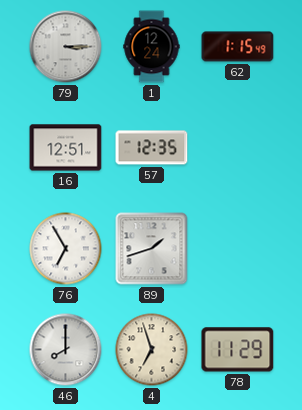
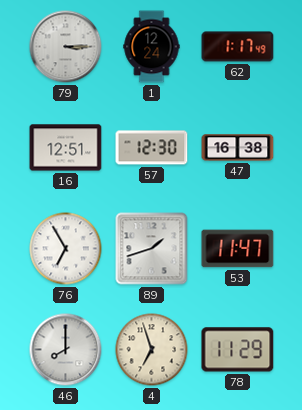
62: 1:15 -> 1:17 (238, 47)
57: 12:35 -> 12:30 (152, 148)
47: none -> 16:38 (238, 148)
53: none -> 11:47 (238, 249)
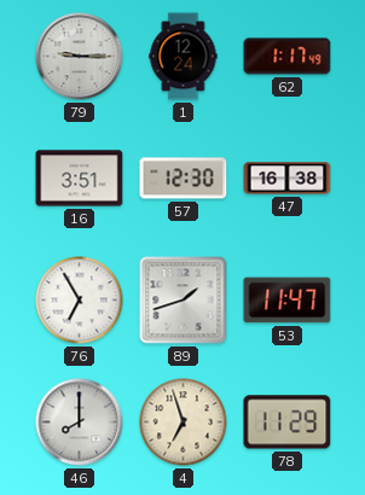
79: 3:15 -> 9:15 (80, 57)
16: 12:51 -> 3:51 (80, 179)
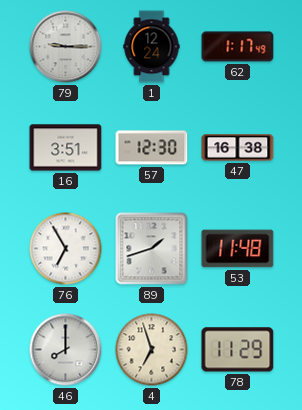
53: 11:47 -> 11:48 (238, 249)
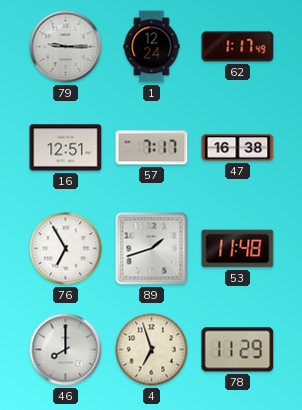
16: 3:51 -> 12:51 (66, 148)
57: 12:30 -> 7:17 (152, 148)
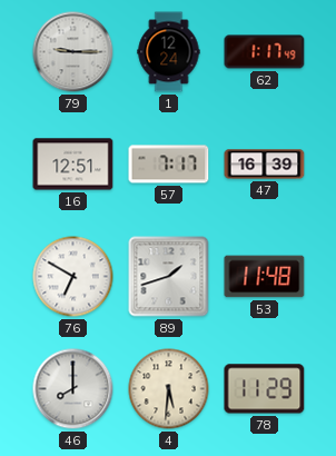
47: 16:38 -> 16:39 (265, 165)
76: 6:55 -> 6:50 (73, 277)
4: 6:57 -> 5:31 (169, 389)
